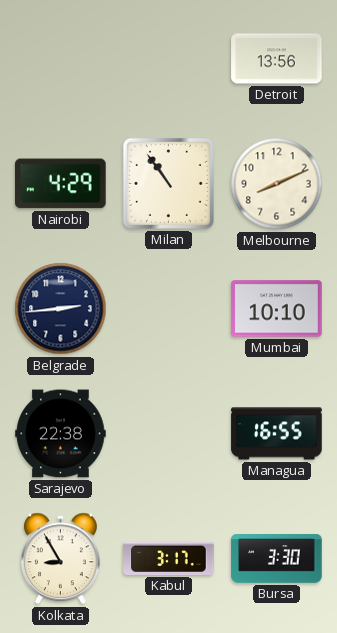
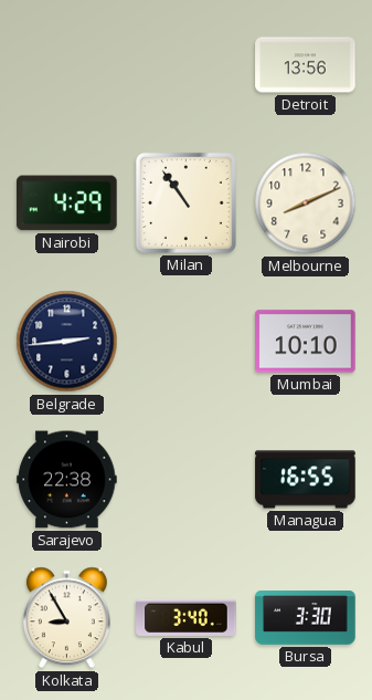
Kabul: 3:17 -> 3:40 (187, 617)
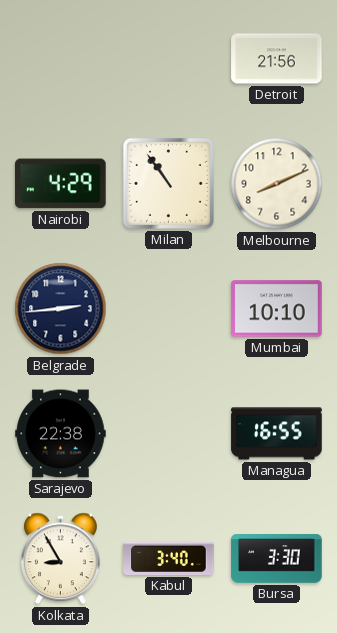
Detroit: 13:56 -> 21:56 (277, 59)
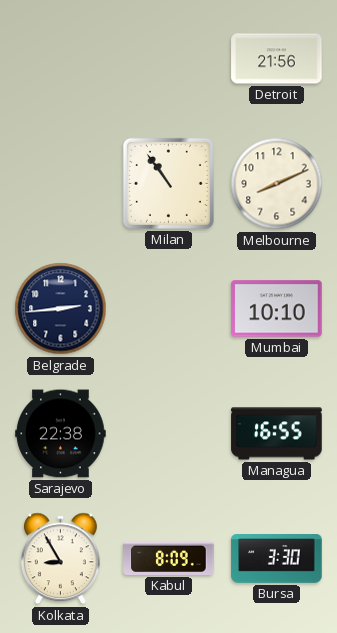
Nairobi: 4:29 -> none (61, 184)
Kabul: 3:40 -> 8:09 (169, 558)
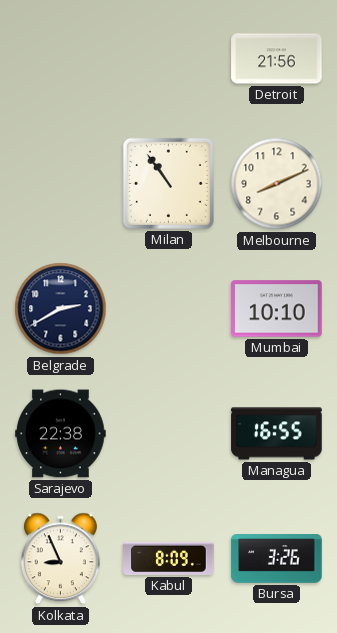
Belgrade: 2:44 -> 2:40 (61, 309)
Kolkata: 8:55 -> 8:56 (60, 559)
Bursa: 3:30 -> 3:26 (277, 559)
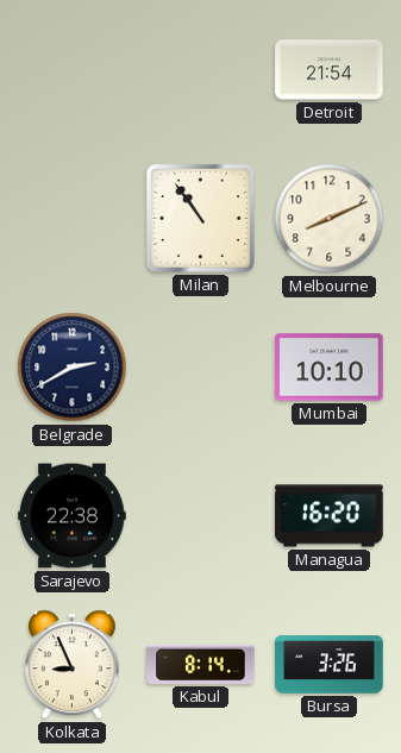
Detroit: 21:56 -> 21:54 (330, 70)
Managua: 16:55 -> 16:20 (330, 516)
Kabul: 8:09 -> 8:14 (201, 664)
